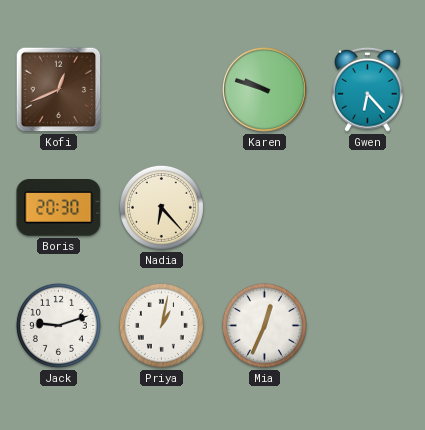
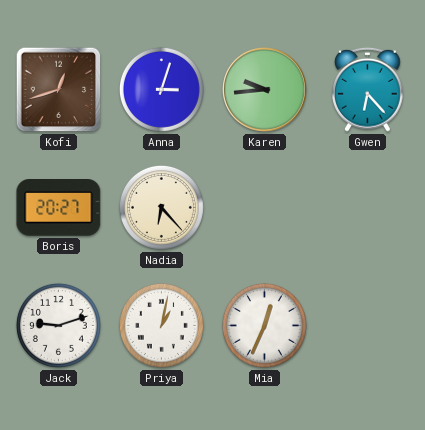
Kofi: 12:41 -> 12:42 (59, 90)
Anna: none -> 3:03 (161, 89)
Karen: 9:48 -> 9:44 (265, 90)
Boris: 20:30 -> 20:27 (59, 208)
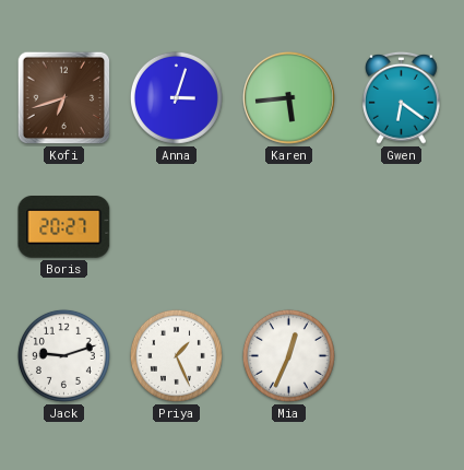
Kofi: 12:42 -> 6:42 (64, 98)
Karen: 9:44 -> 5:44 (289, 98)
Gwen: 6:23 -> 6:21 (402, 97)
Nadia: 6:23 -> none (161, 207)
Priya: 1:02 -> 1:26 (176, 355)
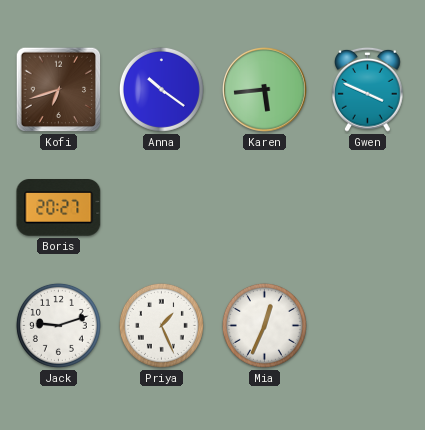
Anna: 3:03 -> 10:21 (161, 89)
Gwen: 6:21 -> 3:49 (368, 89)
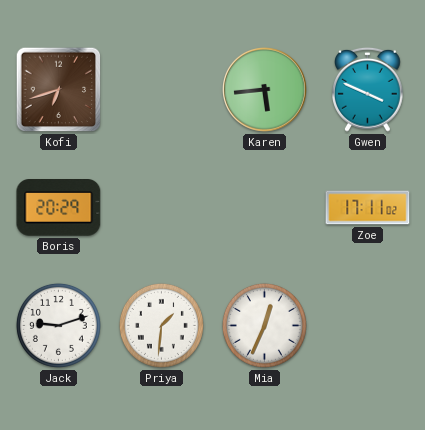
Anna: 10:21 -> none (161, 89)
Boris: 20:27 -> 20:29 (59, 208)
Zoe: none -> 17:11 (368, 208)
Priya: 1:26 -> 1:31 (161, 325)
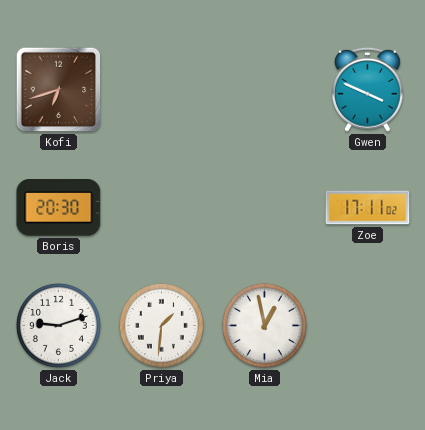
Karen: 5:44 -> none (265, 90)
Boris: 20:29 -> 20:30 (59, 208)
Mia: 12:34 -> 12:58 (264, 325)
